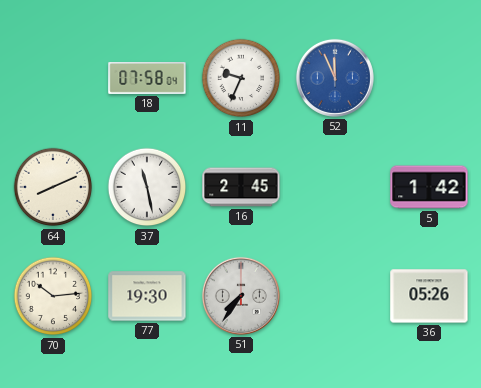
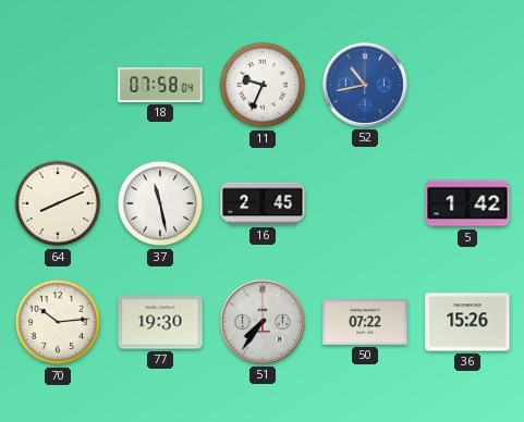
52: 11:56 -> 10:43 (365, 85)
50: none -> 07:22 (365, 322)
36: 05:26 -> 15:26 (467, 322)
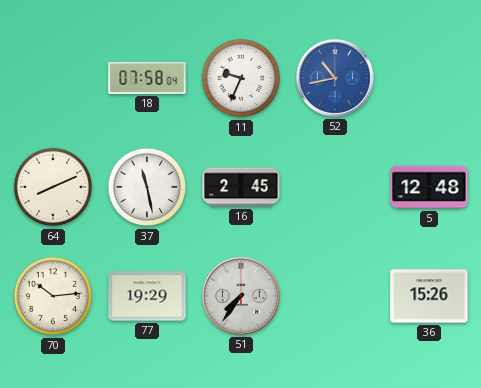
5: 1:42 -> 12:48 (429, 187)
77: 19:30 -> 19:29 (147, 296)
50: 07:22 -> none (365, 322)
